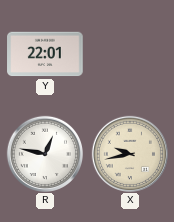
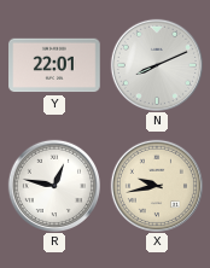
N: none -> 8:11 (156, 64)
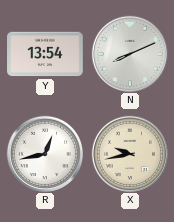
Y: 22:01 -> 13:54 (45, 54)
R: 12:47 -> 12:43 (44, 153)
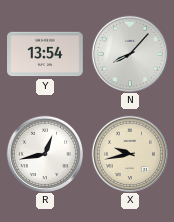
N: 8:11 -> 8:07 (129, 53)
